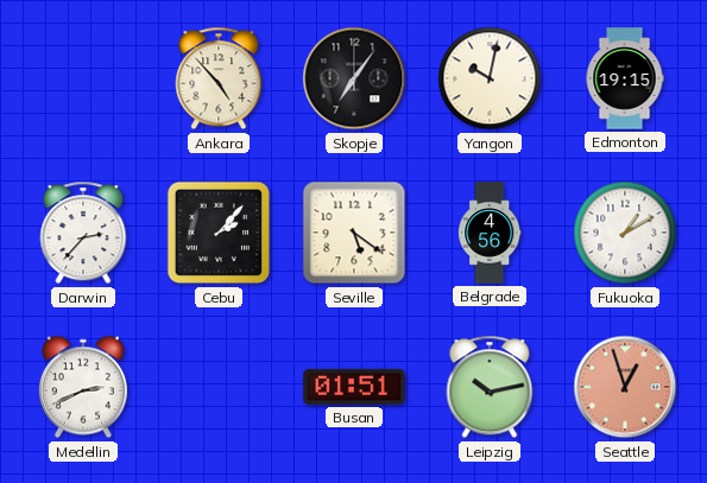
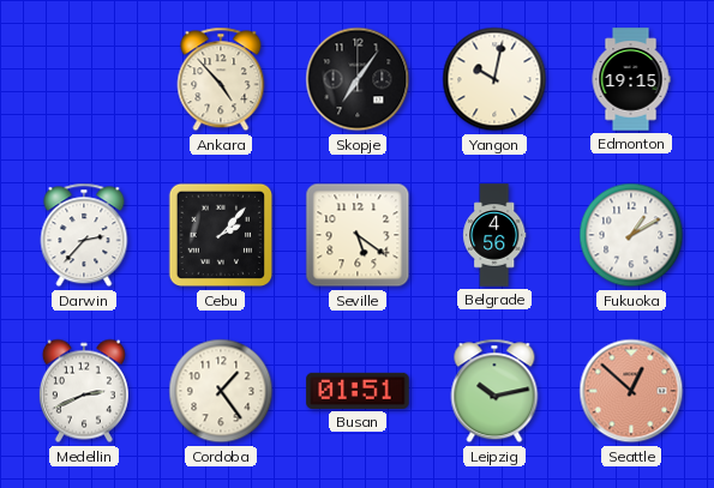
Cordoba: none -> 1:24 (221, 391)
Seattle: 12:57 -> 12:52 (631, 391)
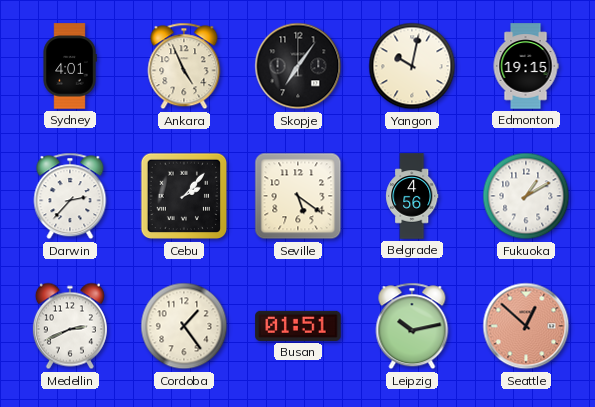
Sydney: none -> 4:01 (70, 66)
Ankara: 4:53 -> 4:56 (184, 66)
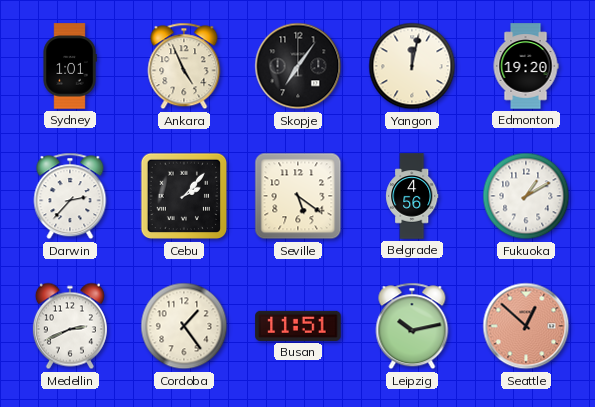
Sydney: 4:01 -> 1:01 (70, 66)
Yangon: 10:02 -> 12:02 (412, 66)
Edmonton: 19:15 -> 19:20 (526, 66)
Busan: 01:51 -> 11:51 (298, 326)
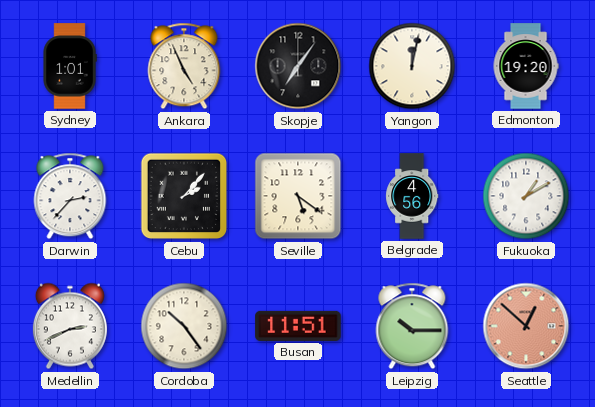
Cordoba: 1:24 -> 10:24 (184, 326)
Leipzig: 10:13 -> 10:15 (412, 326)
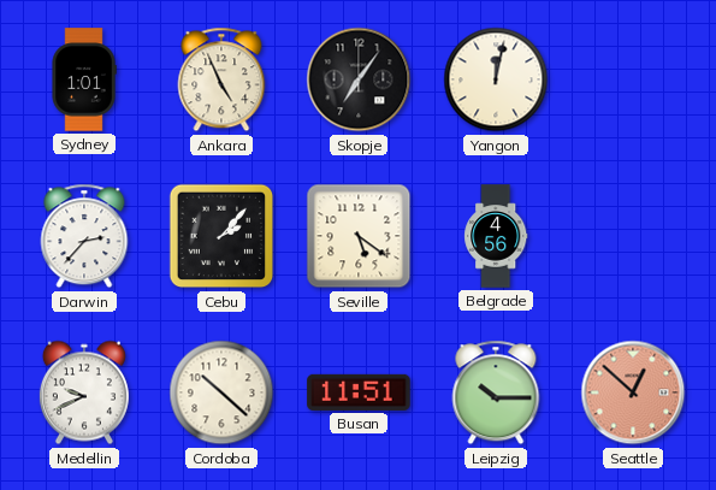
Edmonton: 19:20 -> none (526, 66)
Fukuoka: 1:10 -> none (526, 196)
Medellin: 2:41 -> 9:41 (84, 392)
Cordoba: 10:24 -> 10:22 (221, 392)
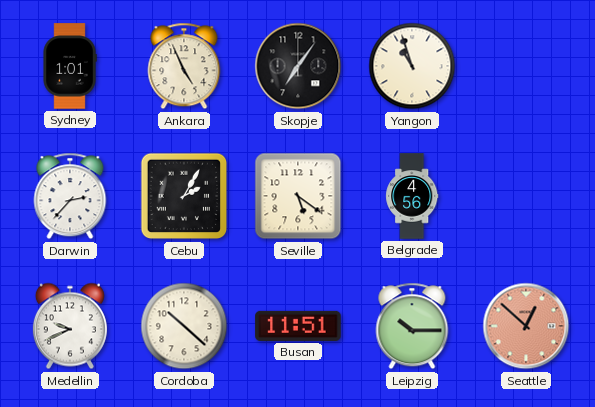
Yangon: 12:02 -> 10:57 (412, 66)
Cebu: 2:07 -> 2:05 (184, 196)
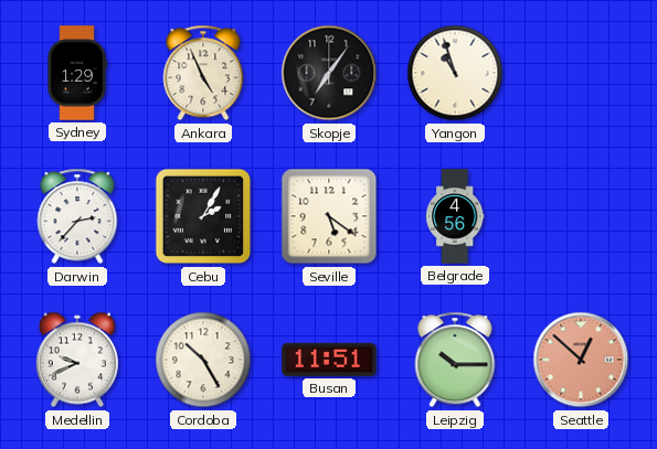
Sydney: 1:01 -> 1:29 (77, 73)
Cordoba: 10:22 -> 10:25 (203, 360)
